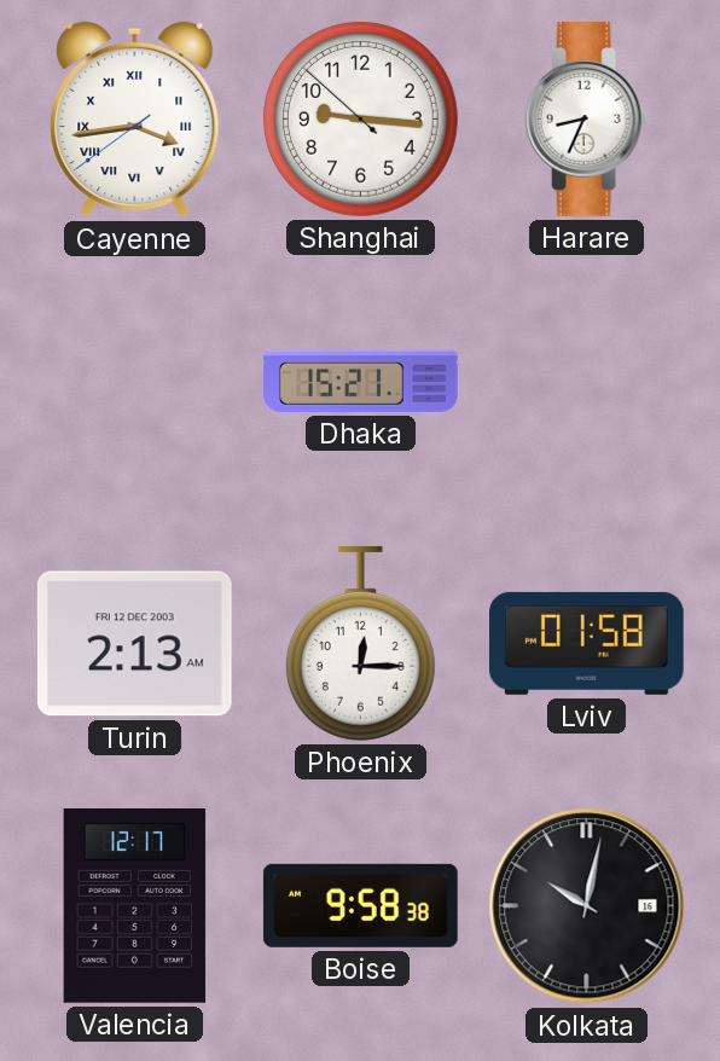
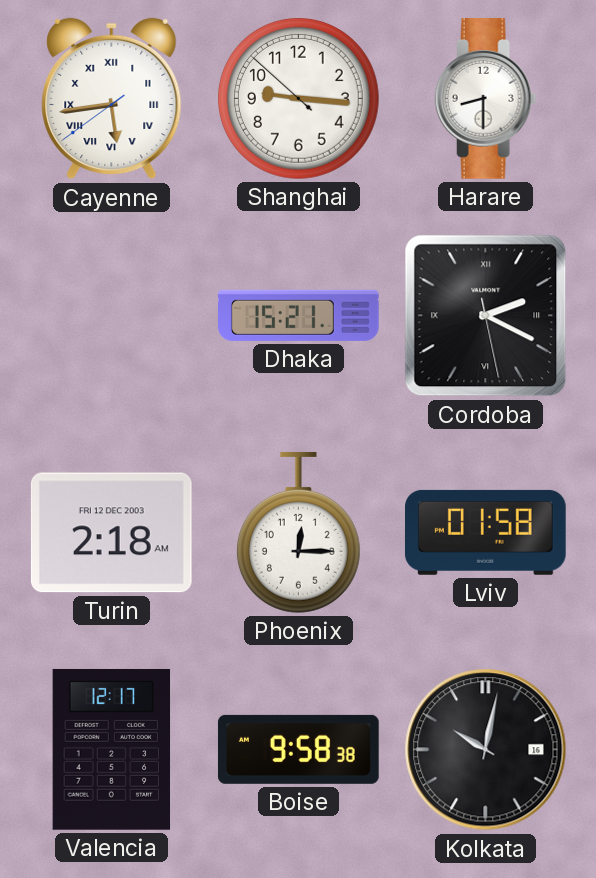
Cayenne: 3:43 -> 5:43 (112, 99)
Harare: 8:34 -> 8:30 (486, 99)
Cordoba: none -> 2:19 (486, 316)
Turin: 2:13 -> 2:18 (111, 533)
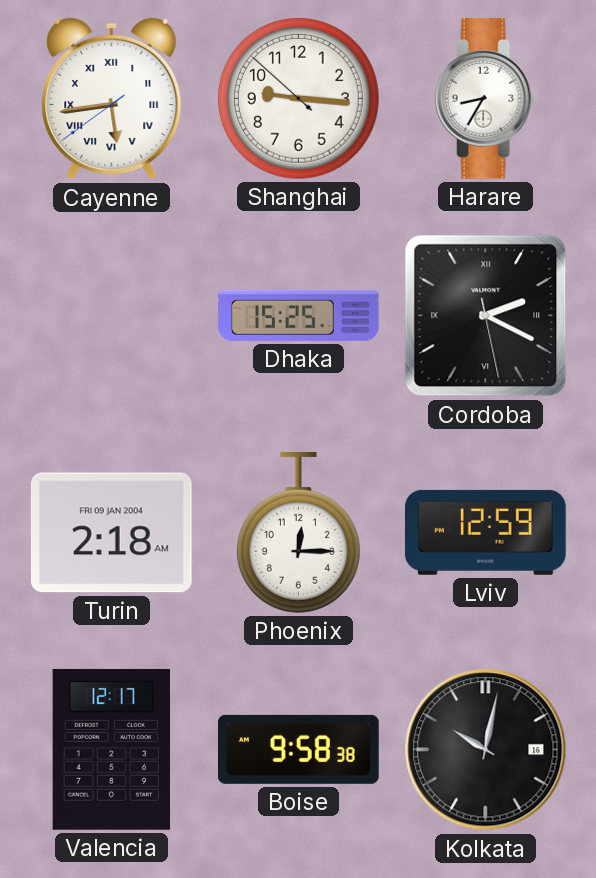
Harare: 8:30 -> 8:35 (486, 99)
Dhaka: 15:21 -> 15:25 (299, 315)
Turin date: FRI 12 DEC 2003 -> FRI 09 JAN 2004 (111, 533)
Lviv: 01:58 -> 12:59 (485, 532)
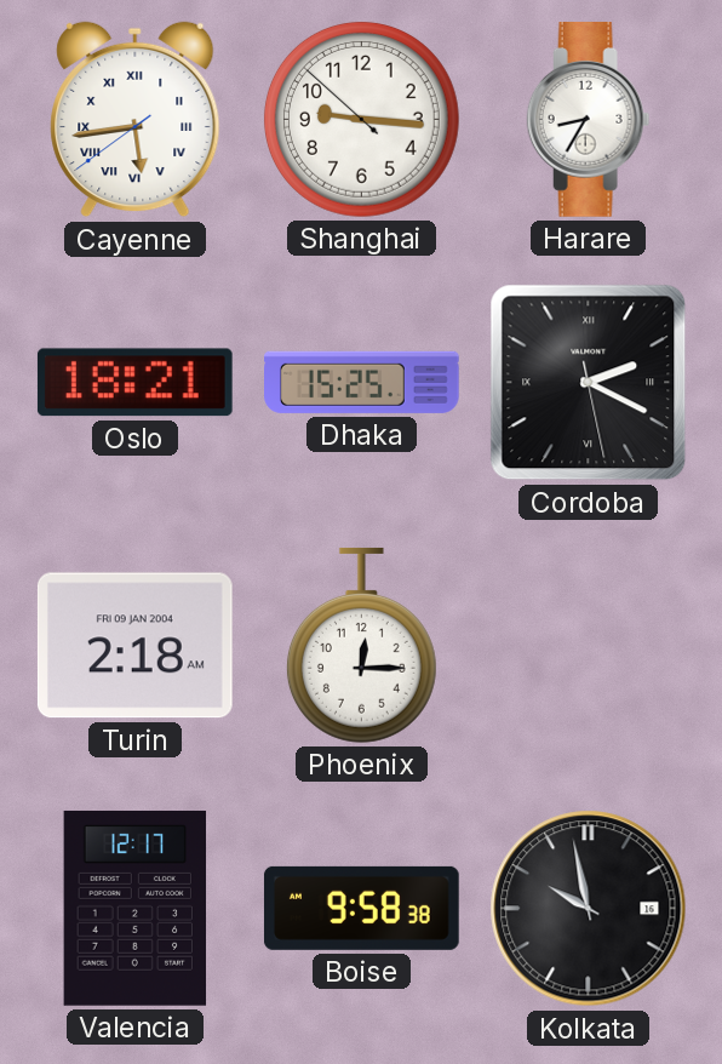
Oslo: none -> 18:21 (134, 383)
Lviv: 12:59 -> none (485, 532)
Kolkata: 10:02 -> 9:58 (589, 909)
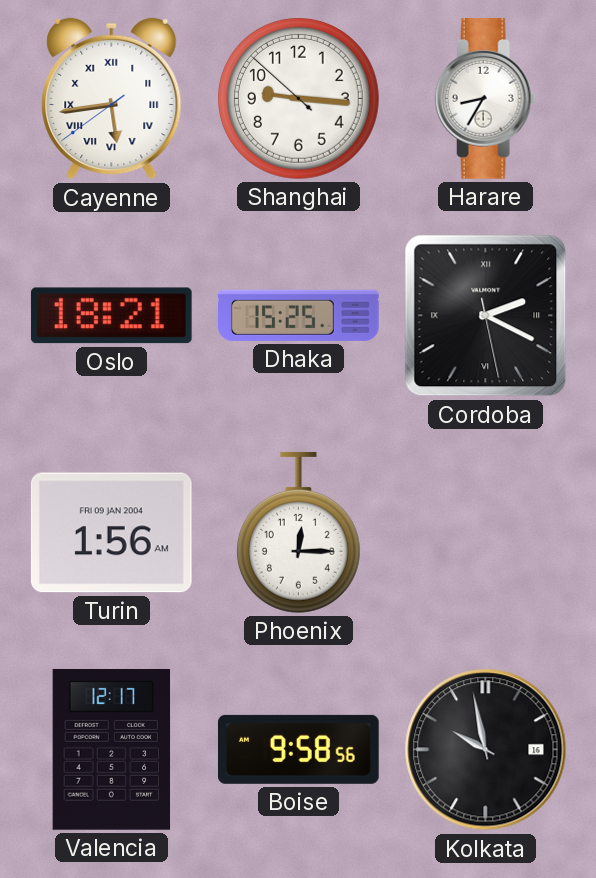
Turin: 2:18 -> 1:56 (111, 533)
Boise: 9:58:38 -> 9:58:56 (298, 749)
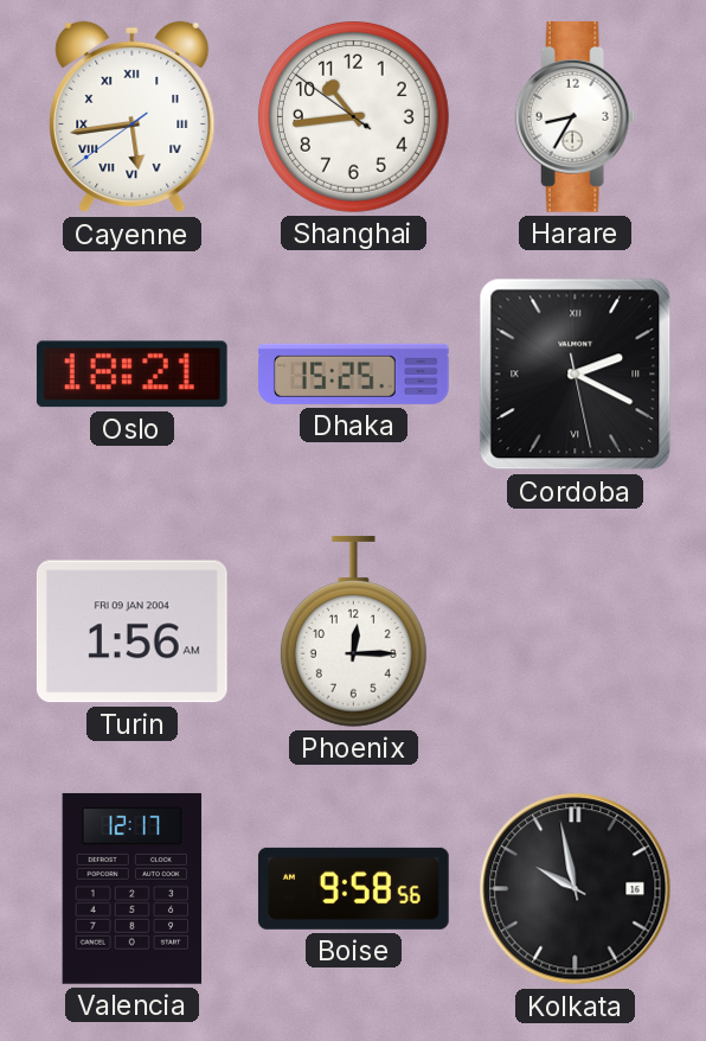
Shanghai: 9:15 -> 10:43 (353, 116)
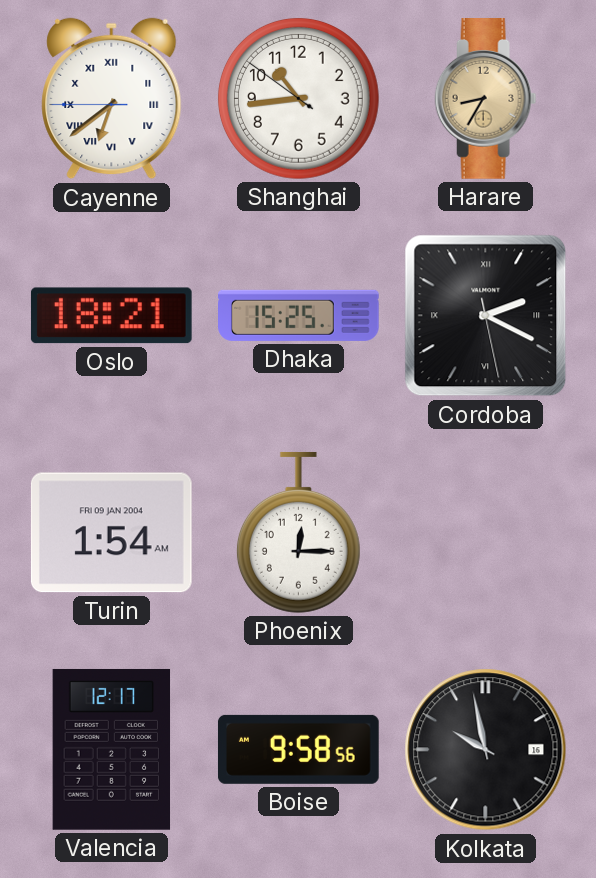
Cayenne: 5:43 -> 6:38 (112, 99)
Harare dial: white -> champagne (486, 99)
Turin: 1:56 -> 1:54 (111, 533)
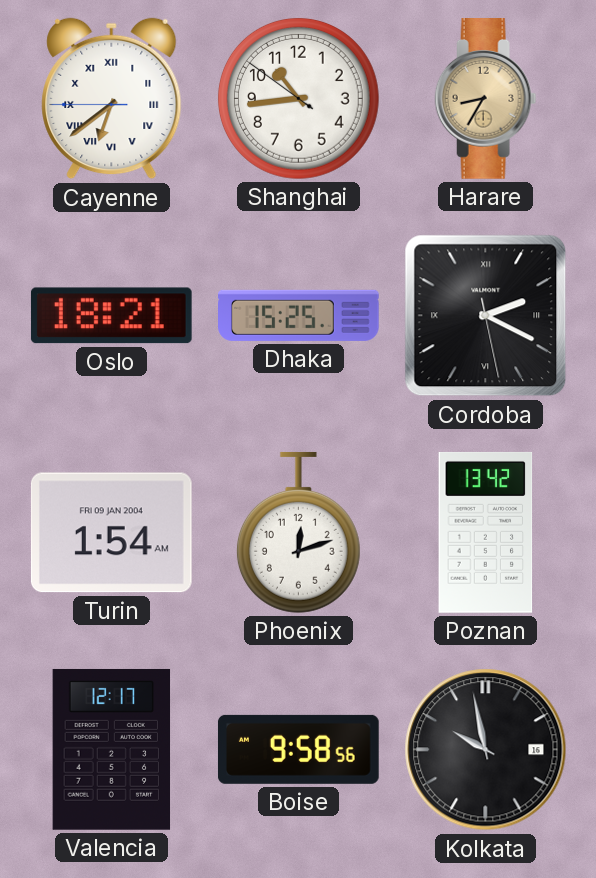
Phoenix: 12:15 -> 12:12 (298, 532)
Poznan: none -> 13:42 (486, 532)
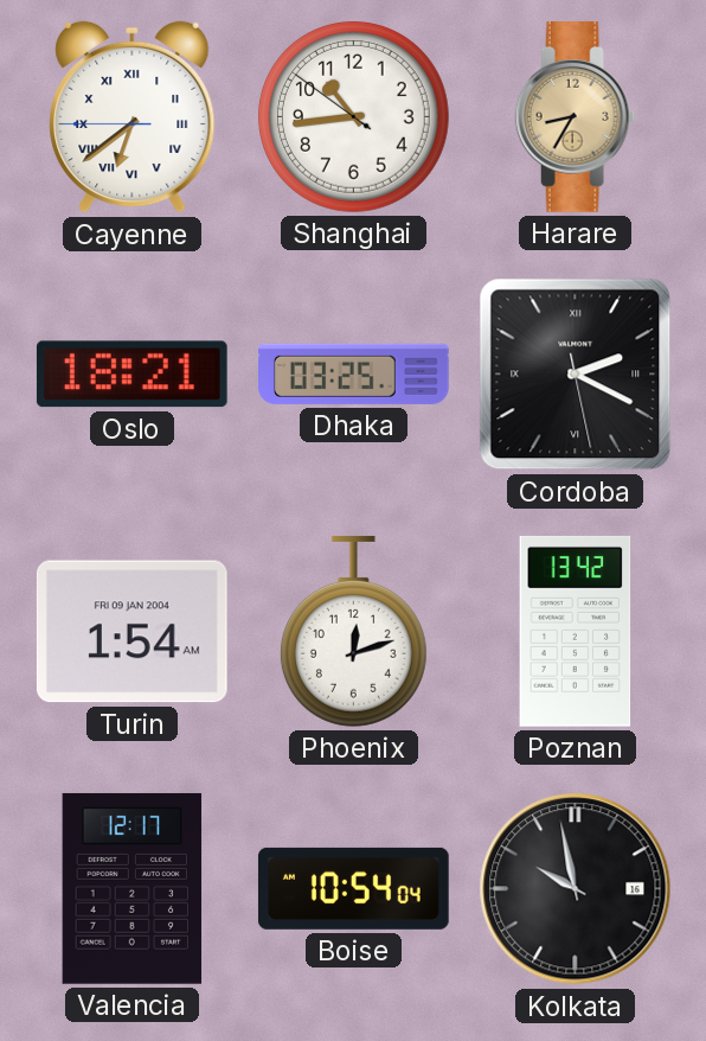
Dhaka: 15:25 -> 03:25 (354, 373)
Boise: 9:58 -> 10:54 (353, 888)
